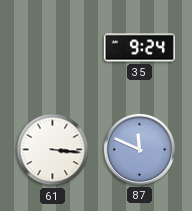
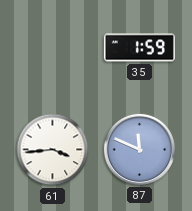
35: 9:24 -> 1:59 (139, 48)
61: 3:16 -> 3:44 (53, 150)
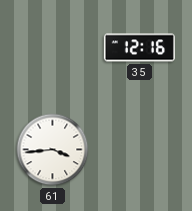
35: 1:59 -> 12:16 (139, 48)
87: 11:49 -> none (139, 149)
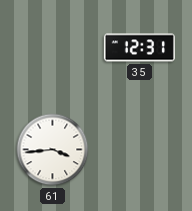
35: 12:16 -> 12:31 (139, 48)
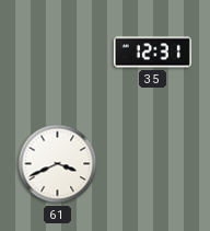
61: 3:44 -> 3:41 (58, 164)
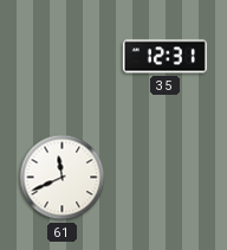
61: 3:41 -> 11:41 (63, 178)
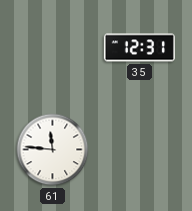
61: 11:41 -> 11:46 (53, 150)
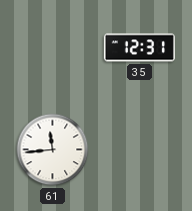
61: 11:46 -> 11:44 (53, 150)
